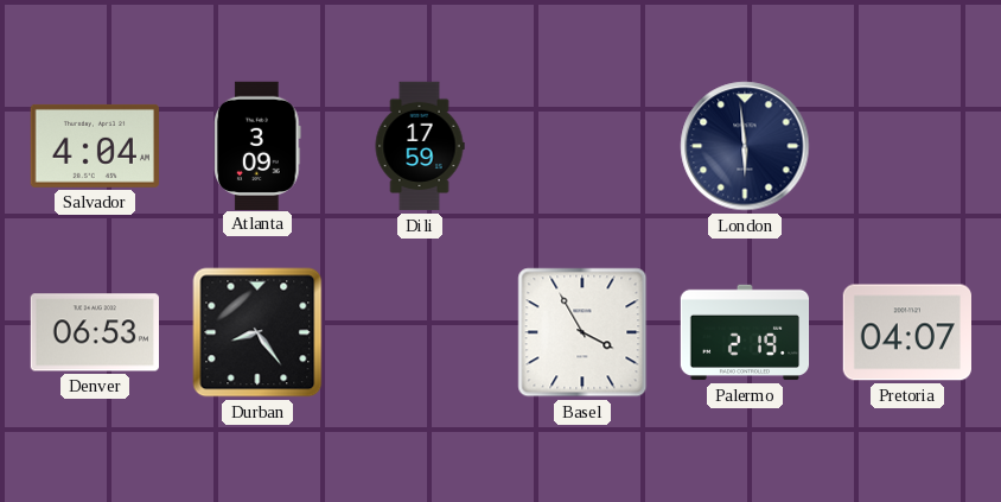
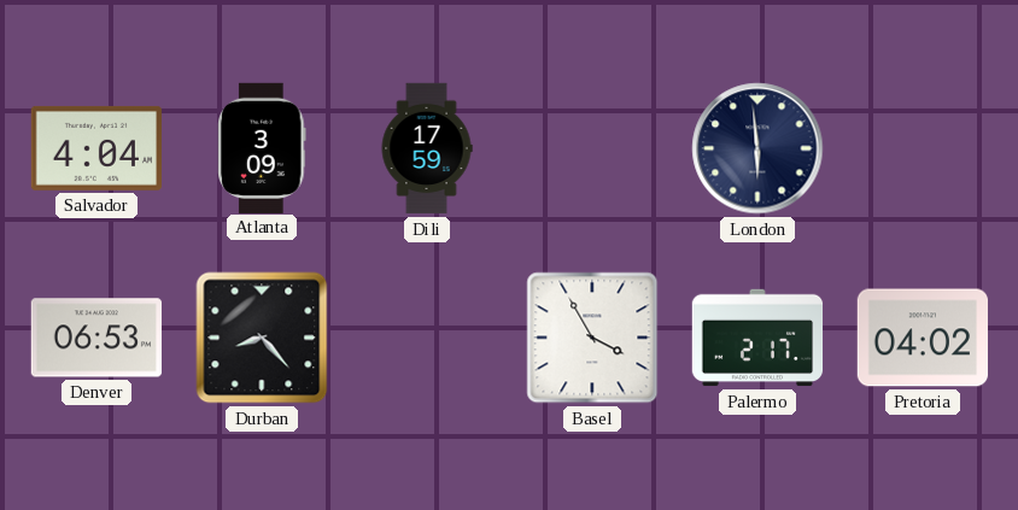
Durban: 8:24 -> 8:23 (262, 338)
Palermo: 2:19 -> 2:17 (757, 338)
Pretoria: 04:07 -> 04:02 (922, 338)
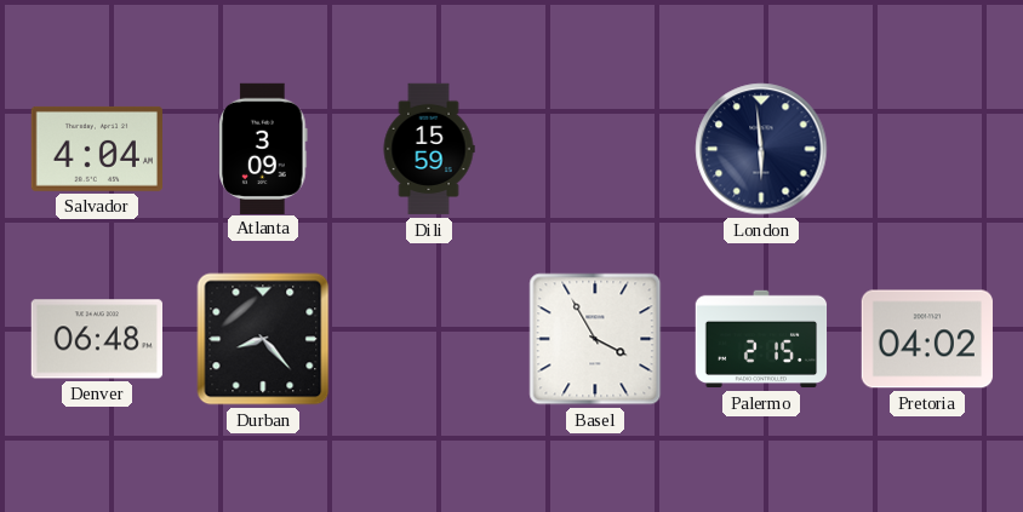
Dili: 17:59 -> 15:59 (429, 149)
Denver: 06:53 -> 06:48 (96, 339)
Palermo: 2:17 -> 2:15 (761, 339)
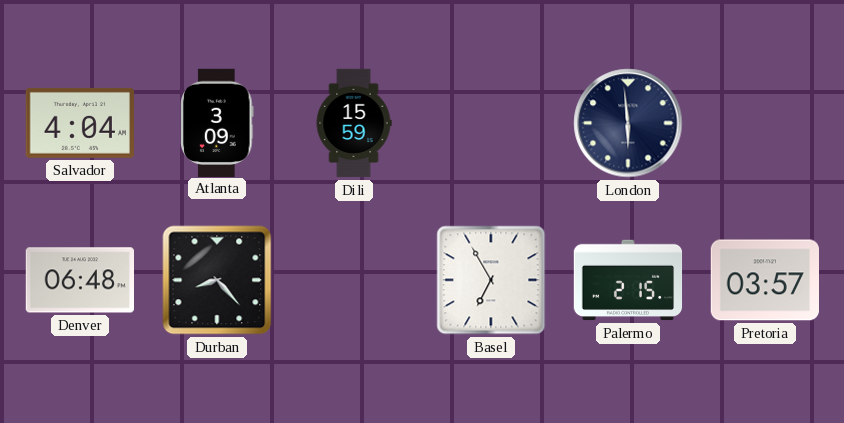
Basel: 3:55 -> 6:55 (491, 280)
Pretoria: 04:02 -> 03:57 (764, 280)
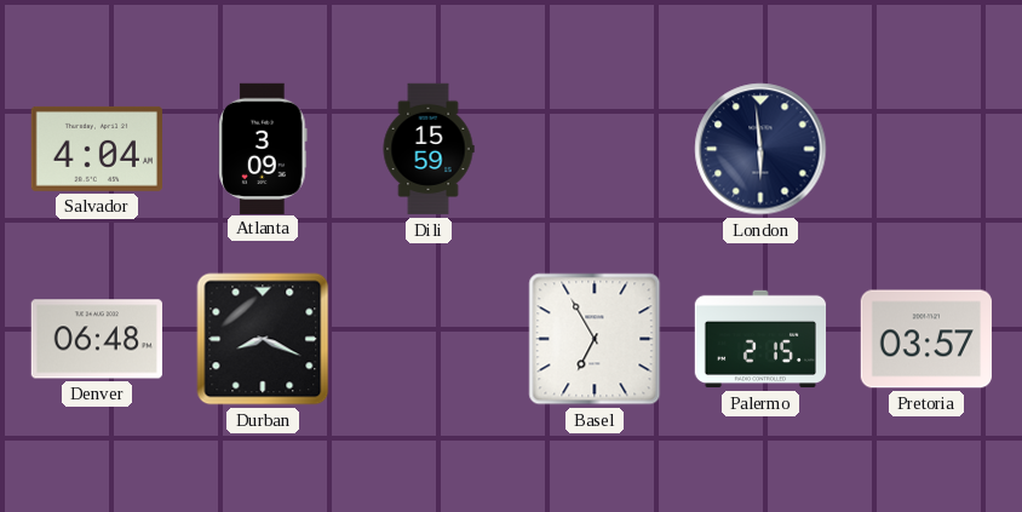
Durban: 8:23 -> 8:19 (263, 339)
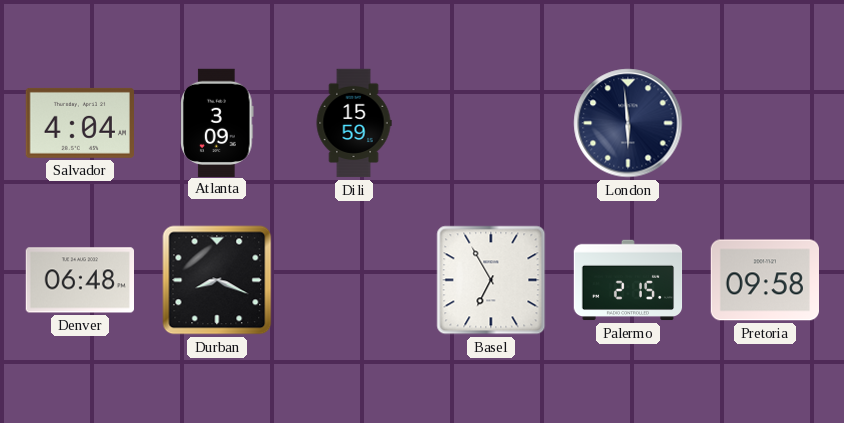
Pretoria: 03:57 -> 09:58 (764, 280)
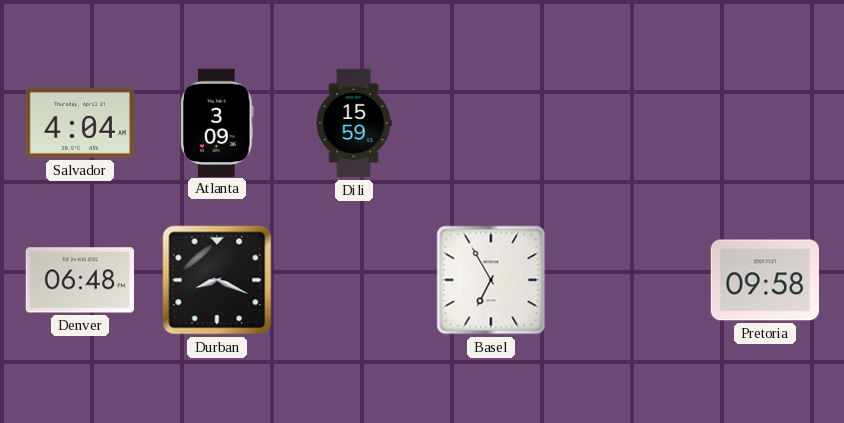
London: 5:59 -> none (628, 123)
Palermo: 2:15 -> none (628, 280)
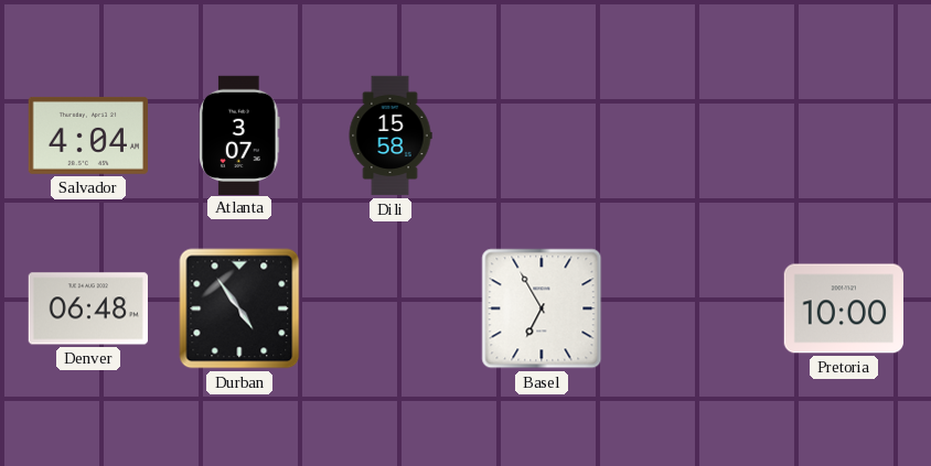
Atlanta: 3:09 -> 3:07 (239, 134)
Dili: 15:59 -> 15:58 (390, 136)
Durban: 8:19 -> 4:54 (239, 308)
Pretoria: 09:58 -> 10:00 (843, 308)
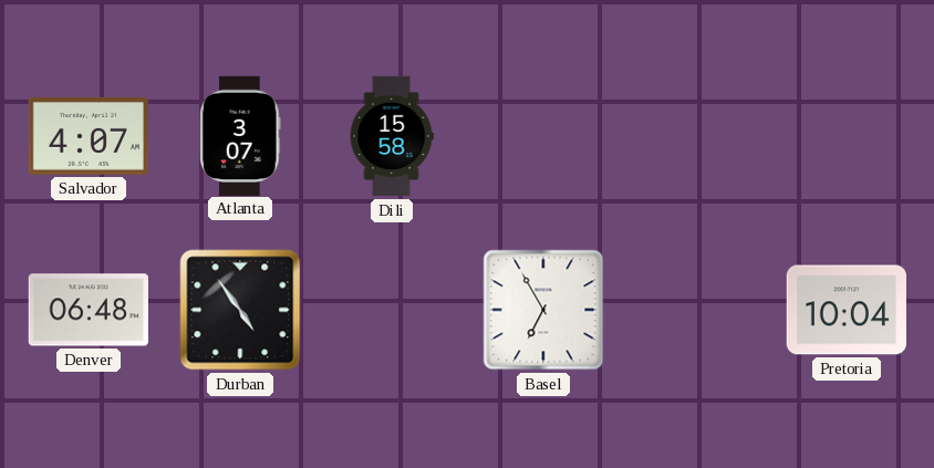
Salvador: 4:04 -> 4:07 (87, 136)
Pretoria: 10:00 -> 10:04 (845, 310)
